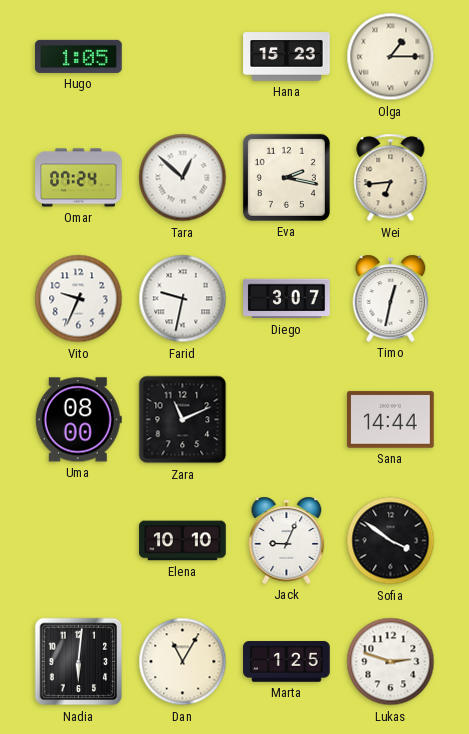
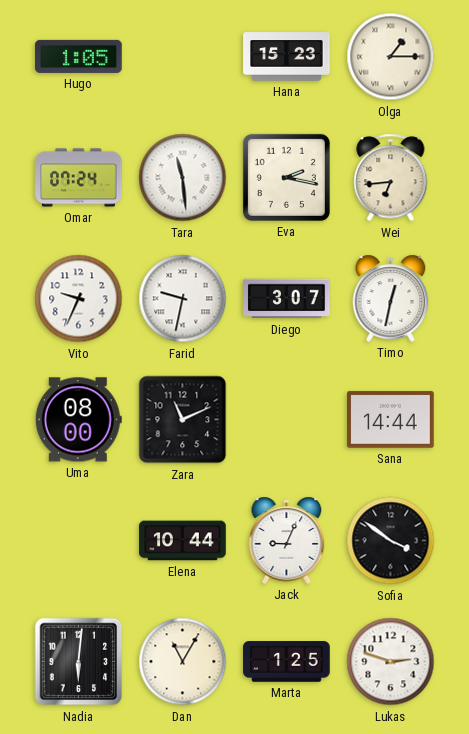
Tara: 12:52 -> 11:29 (183, 178)
Elena: 10:10 -> 10:44 (183, 541)
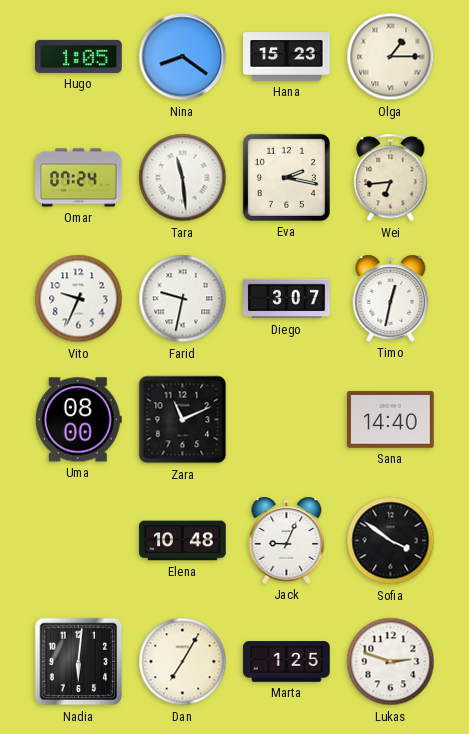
Nina: none -> 8:21 (183, 57)
Sana: 14:44 -> 14:40 (391, 420)
Elena: 10:44 -> 10:48 (183, 541)
Dan: 11:05 -> 7:05 (183, 662)
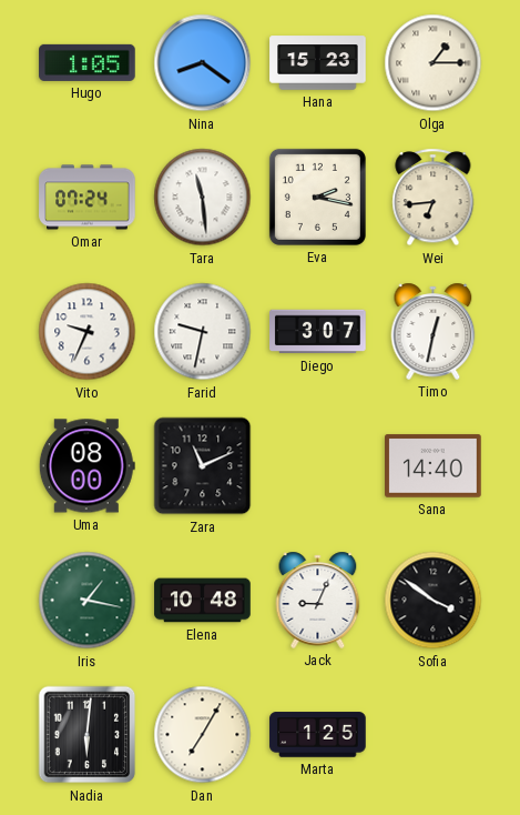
Iris: none -> 1:17 (88, 601)
Lukas: 2:48 -> none (391, 662)
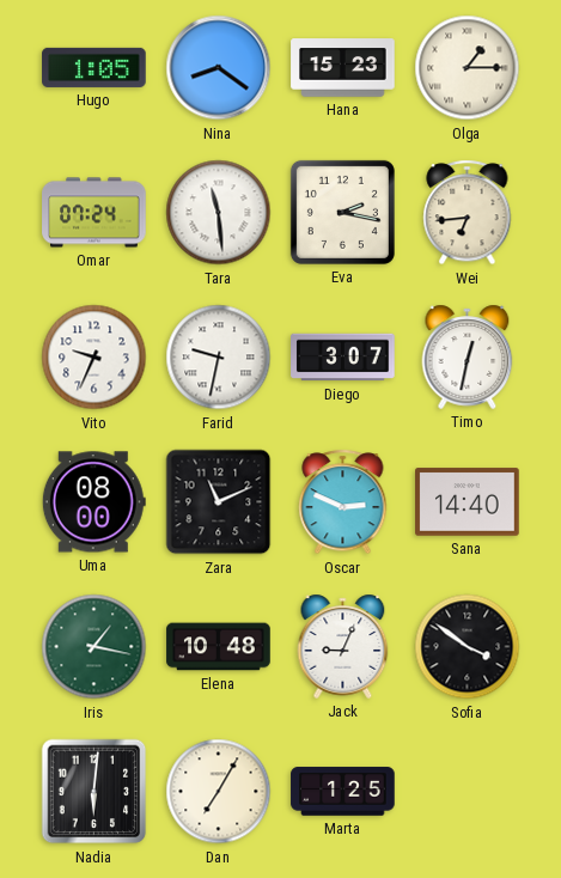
Oscar: none -> 2:49 (343, 502)
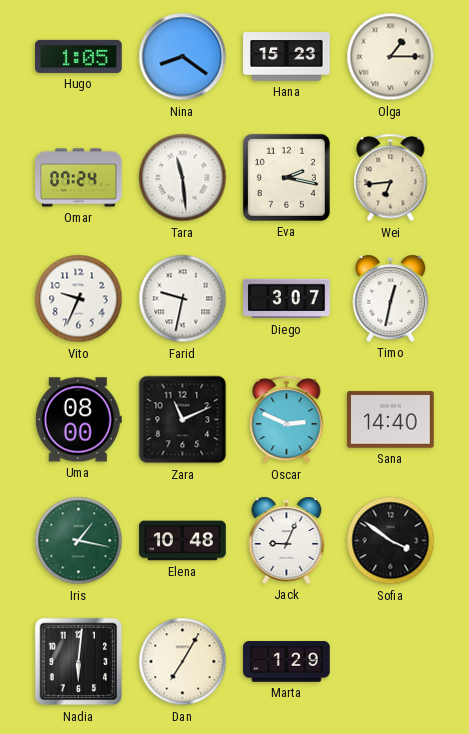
Marta: 1:25 -> 1:29 (287, 662)
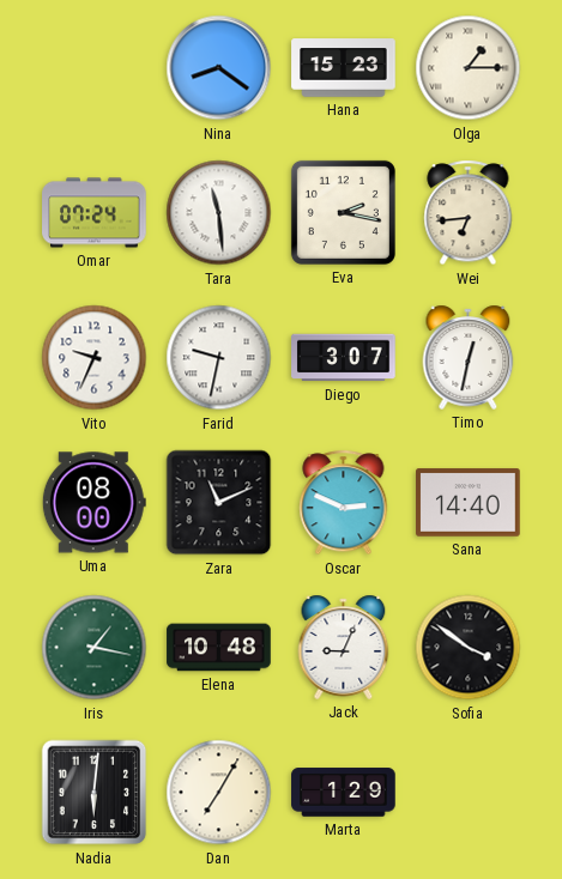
Hugo: 1:05 -> none (79, 56)
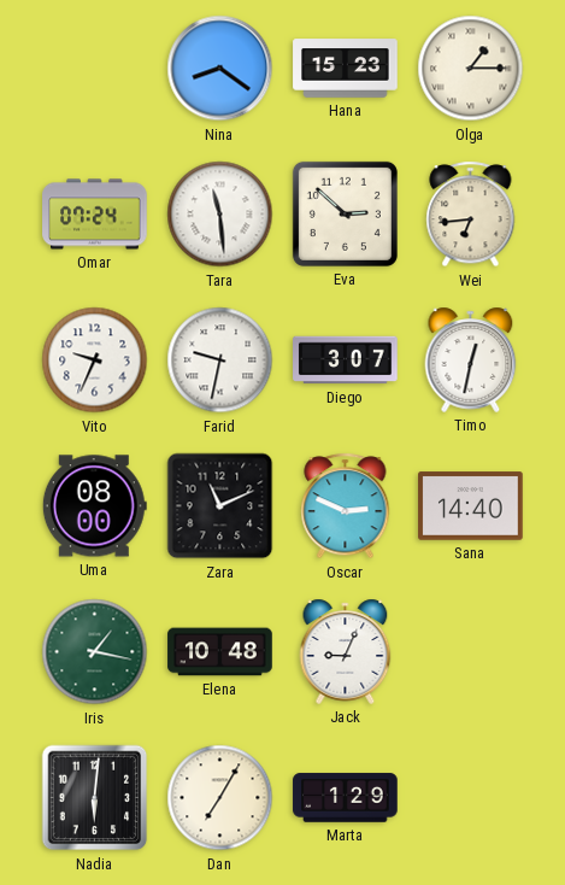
Eva: 2:17 -> 2:52 (345, 213)
Sofia: 3:51 -> none (469, 648)
